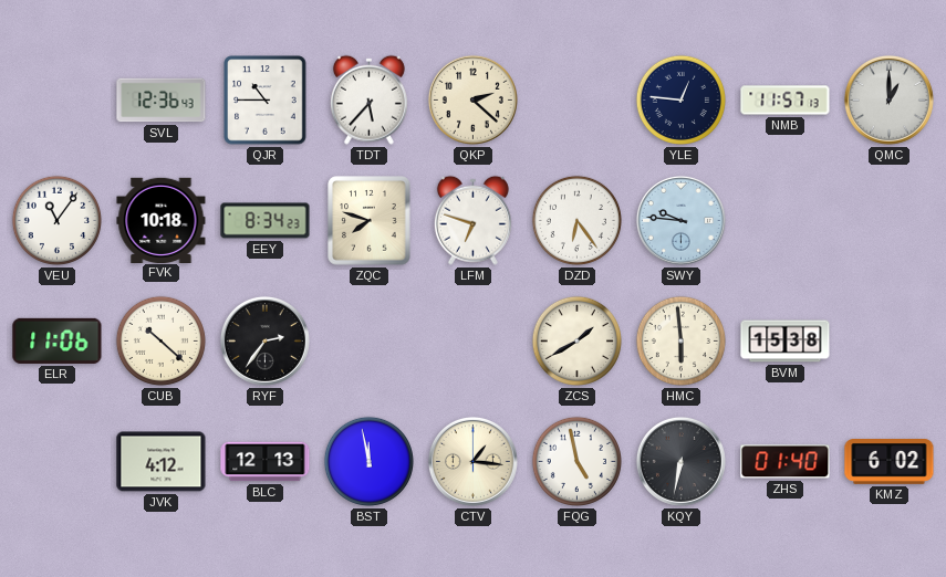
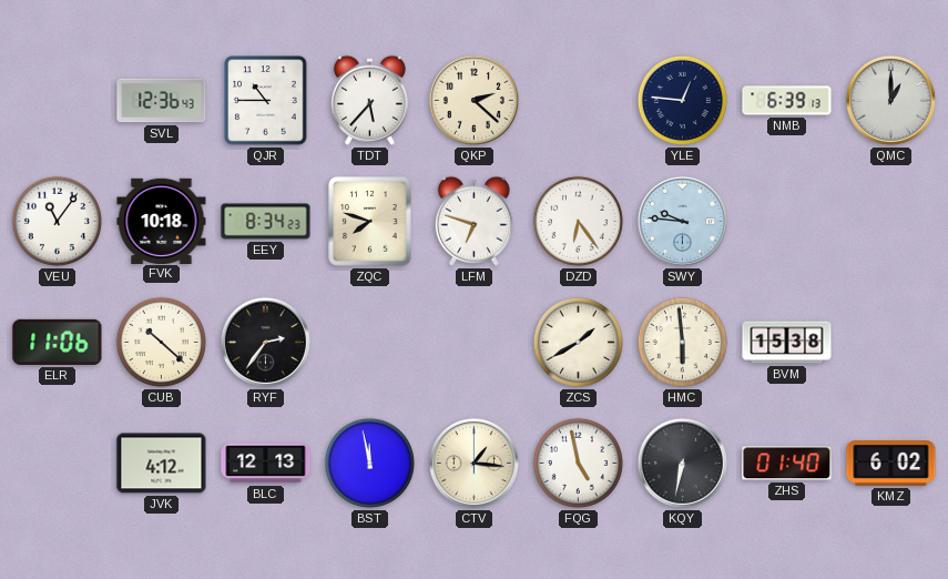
NMB: 11:57 -> 6:39 (787, 101)
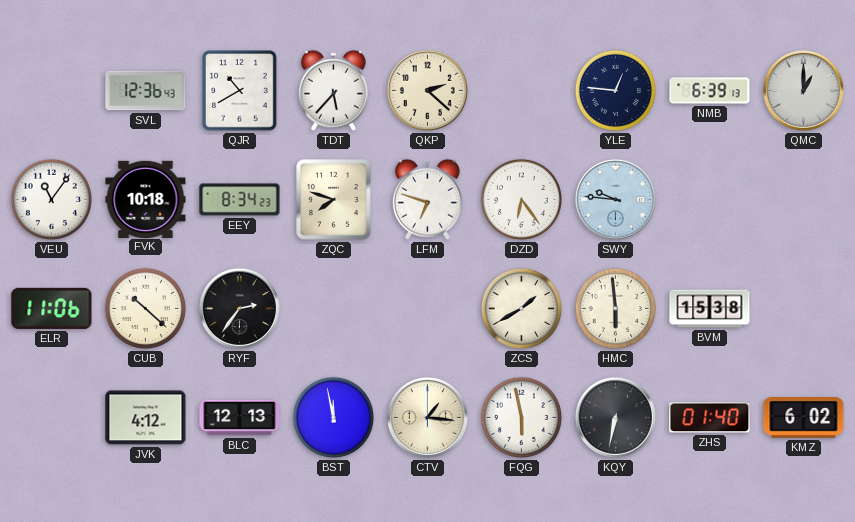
QJR: 10:45 -> 10:40 (240, 91)
FQG: 4:58 -> 5:58 (521, 417)
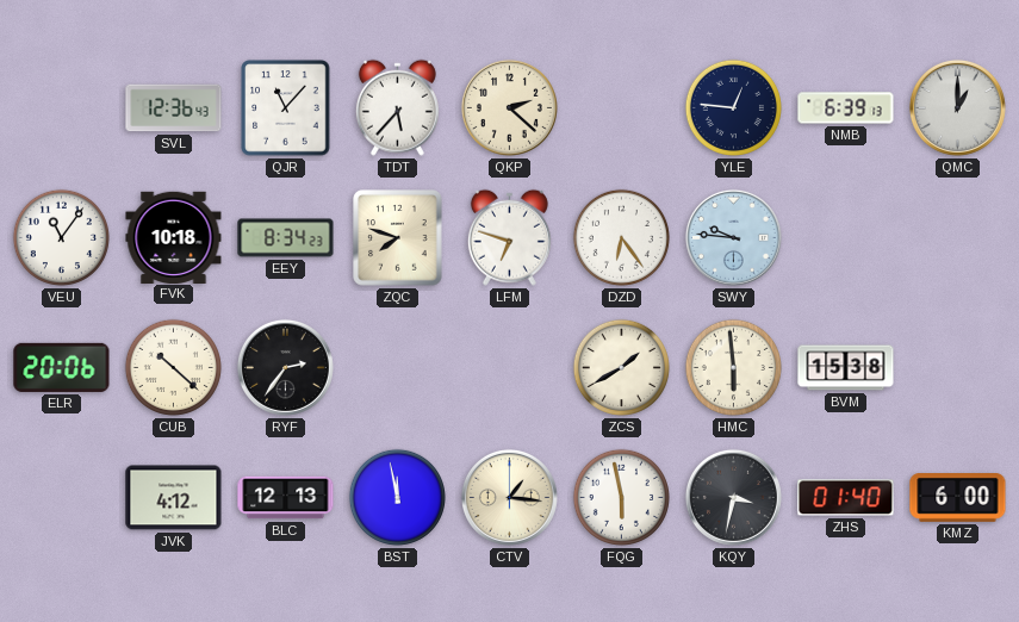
QJR: 10:40 -> 11:07 (286, 108)
ELR: 11:06 -> 20:06 (62, 367)
KQY: 6:32 -> 3:32 (733, 497)
KMZ: 6:02 -> 6:00 (958, 498)
